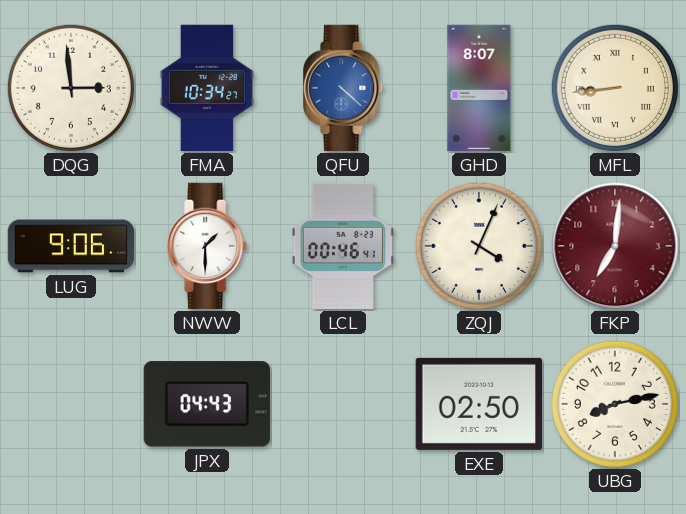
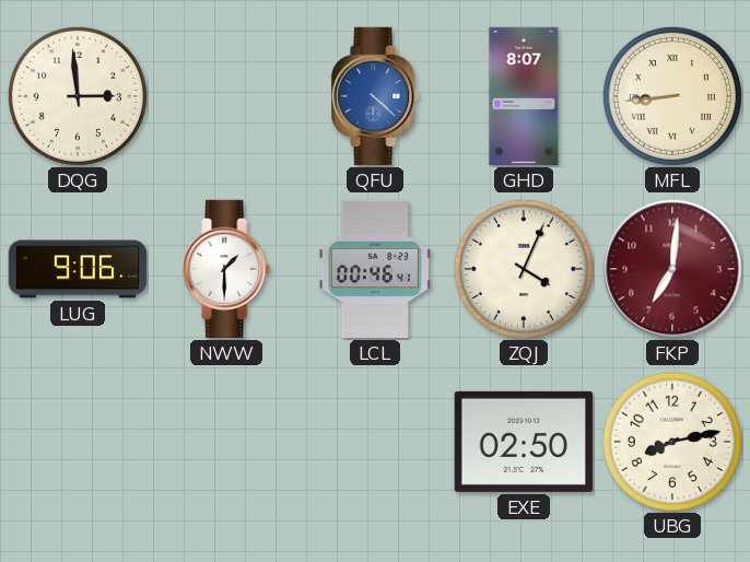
FMA: 10:34 -> none (206, 88)
JPX: 04:43 -> none (207, 404)
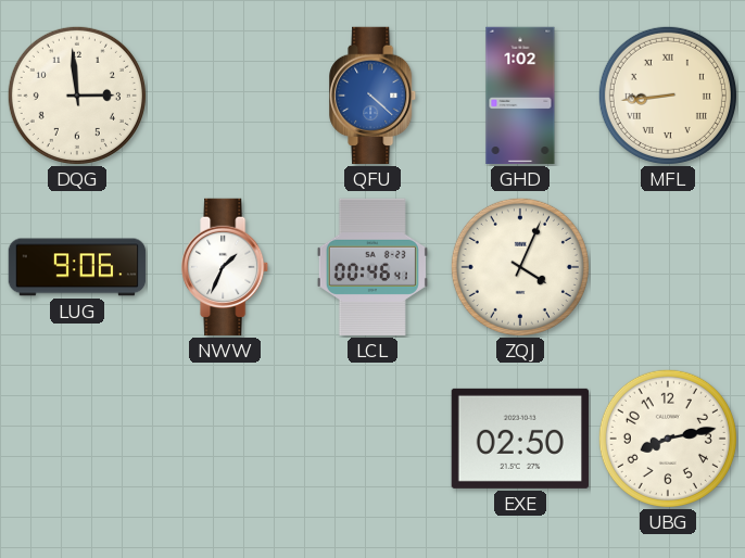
GHD: 8:07 -> 1:02 (520, 96)
NWW: 1:30 -> 1:34 (226, 267)
FKP: 7:01 -> none (672, 269)
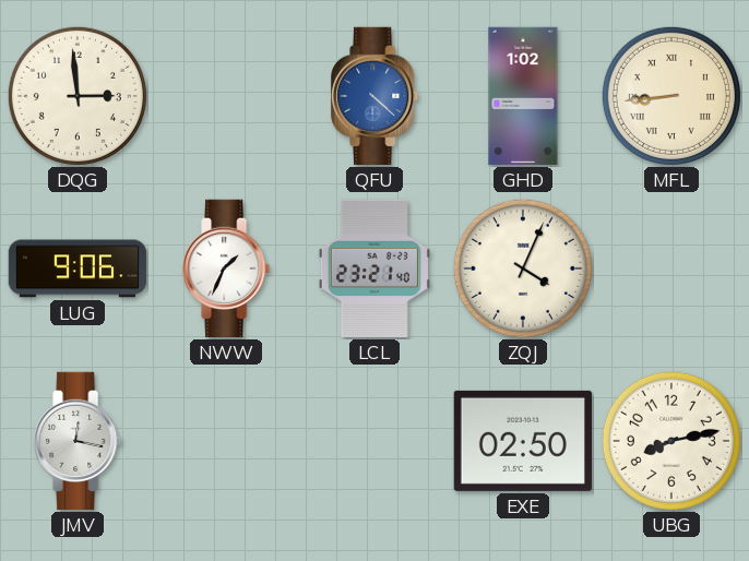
LCL: 00:46 -> 23:21 (374, 268)
JMV: none -> 12:17 (79, 441)
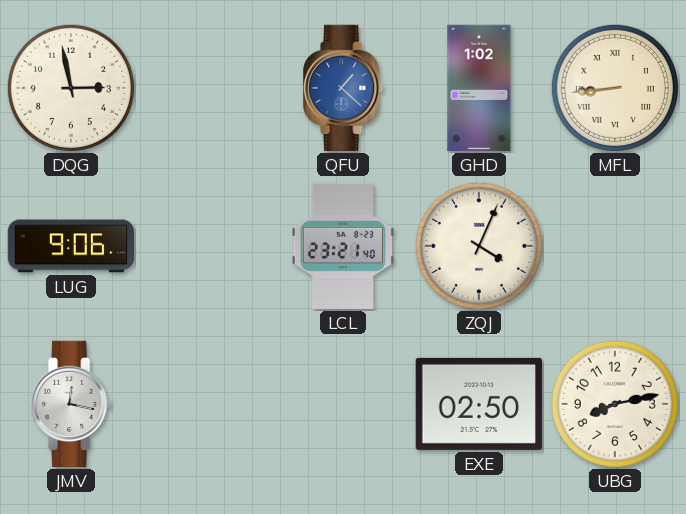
DQG: 2:59 -> 2:58 (71, 88)
QFU: 4:22 -> 1:22 (344, 88)
NWW: 1:34 -> none (227, 268)
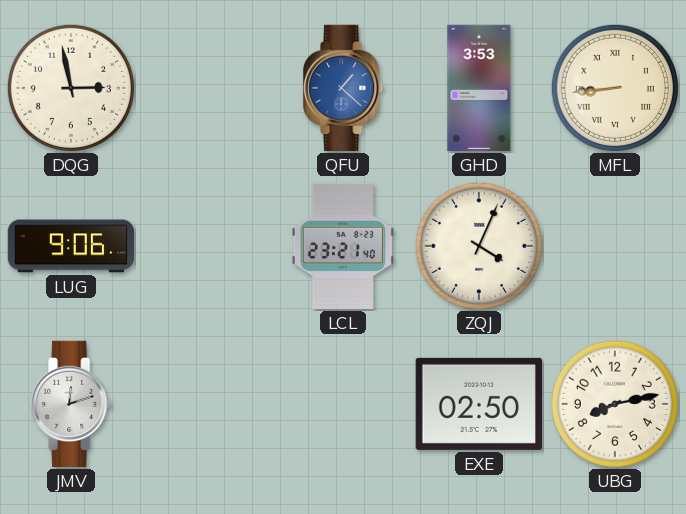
GHD: 1:02 -> 3:53 (479, 88)
JMV: 12:17 -> 12:12 (72, 404)
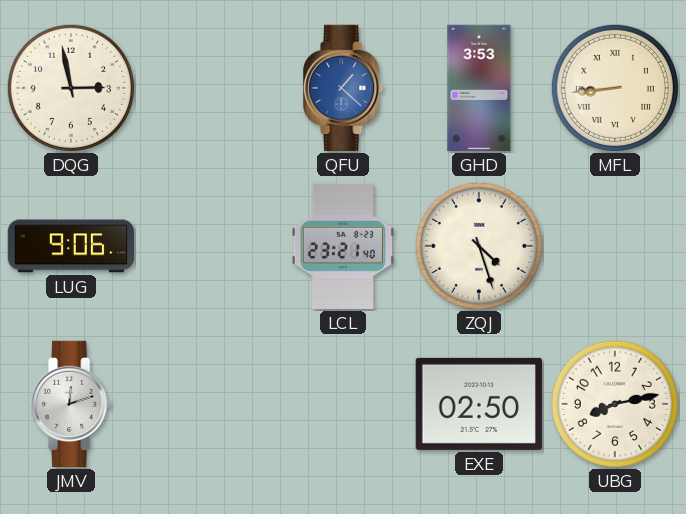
ZQJ: 4:04 -> 4:27 (479, 246)
